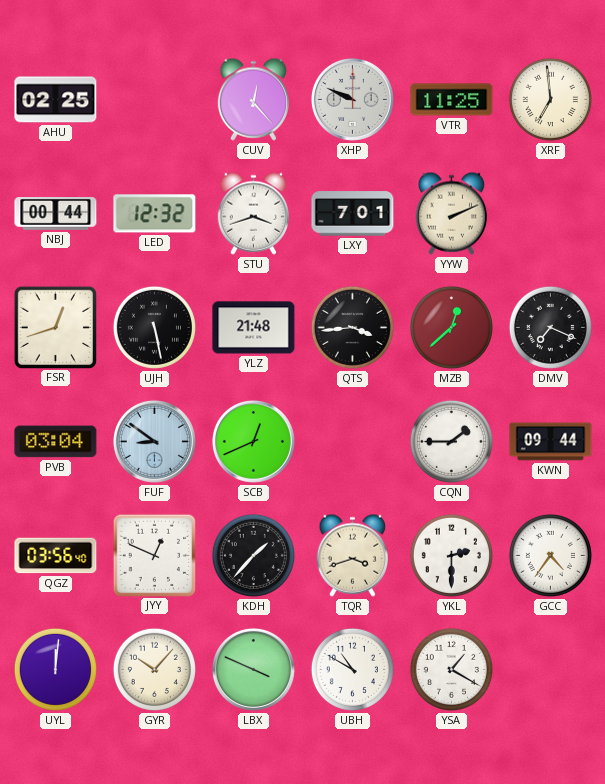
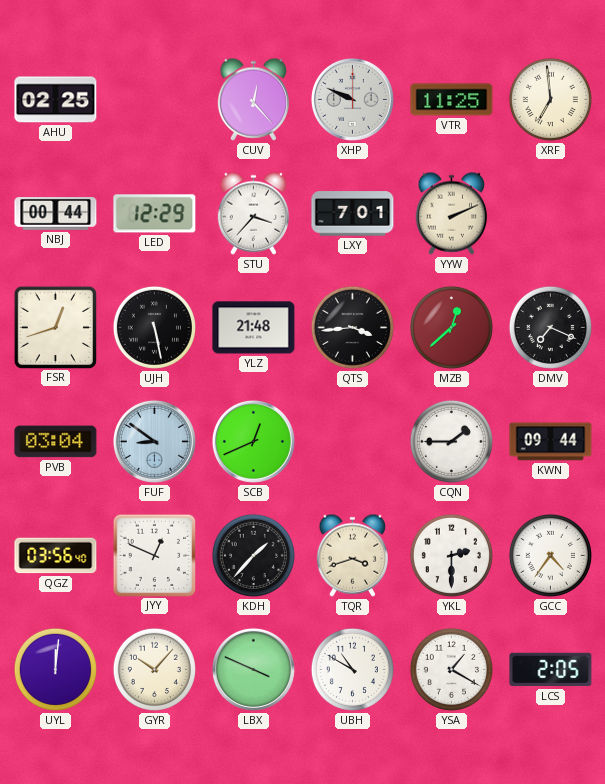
LED: 12:32 -> 12:29 (155, 214)
STU: 3:42 -> 3:37 (254, 213)
LCS: none -> 2:05 (551, 670)
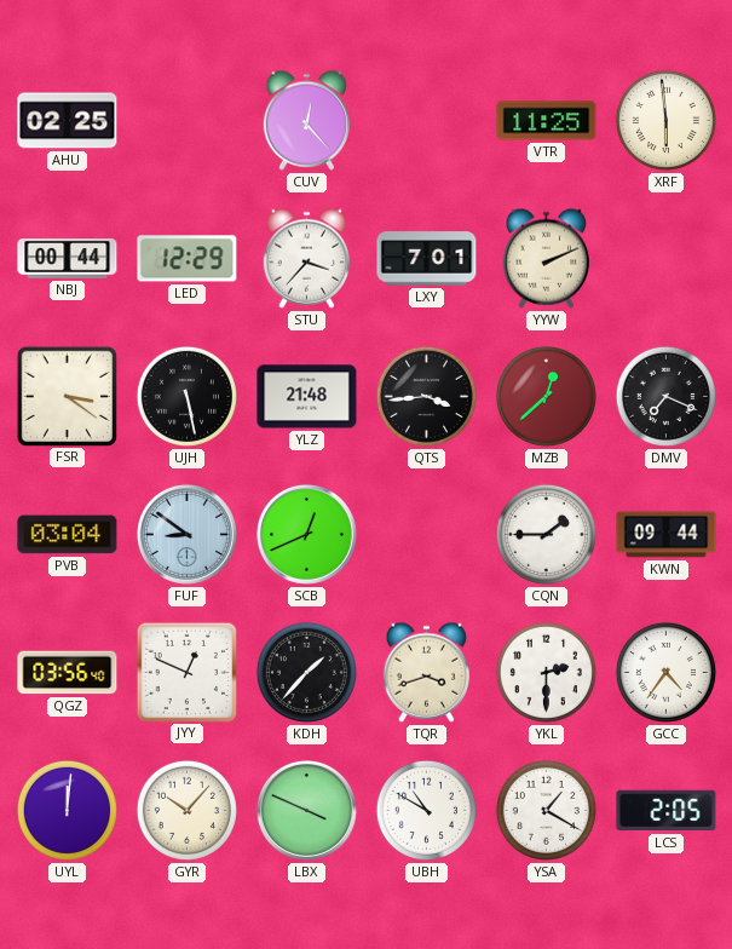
XHP: 9:49 -> none (352, 99)
XRF: 6:59 -> 5:59 (665, 120)
FSR: 12:42 -> 3:21 (67, 396)
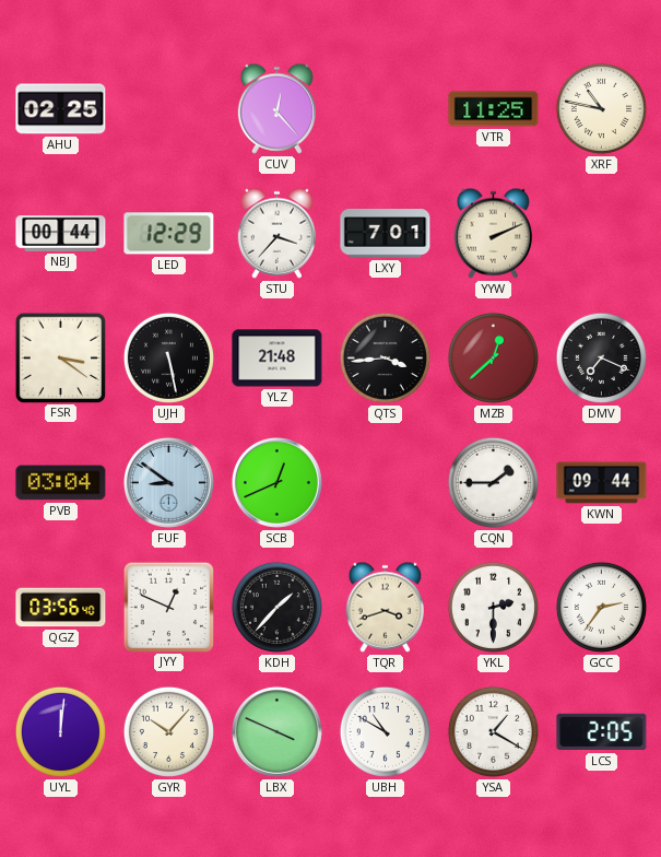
XRF: 5:59 -> 10:47 (601, 108)
GCC: 4:36 -> 2:36 (601, 607)
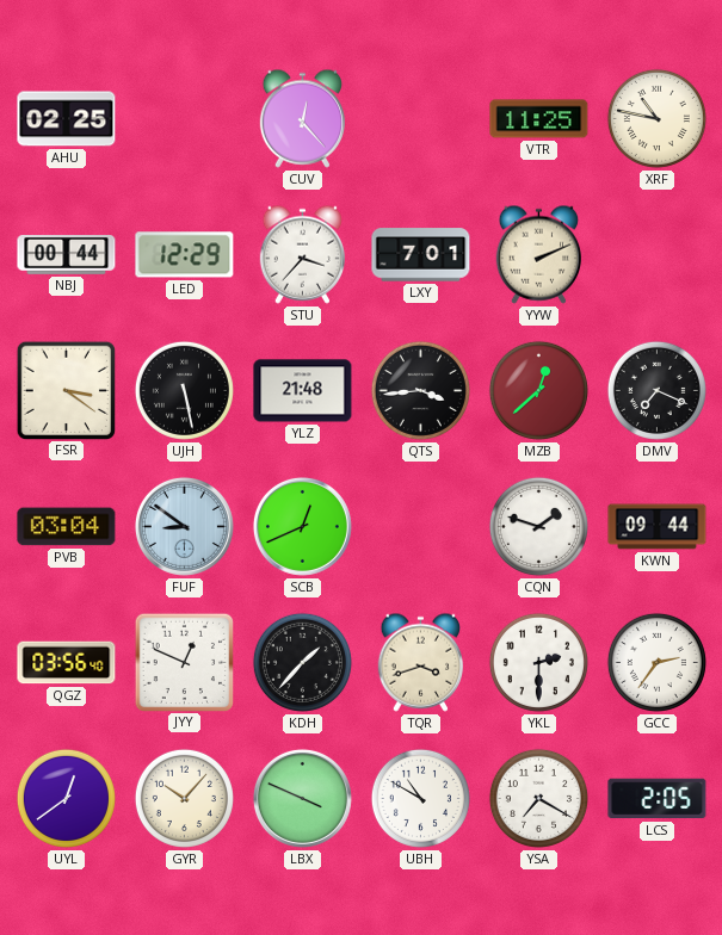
CQN: 1:45 -> 1:48 (538, 526)
UYL: 12:01 -> 12:39 (66, 798)
YSA: 1:20 -> 7:20 (538, 798)
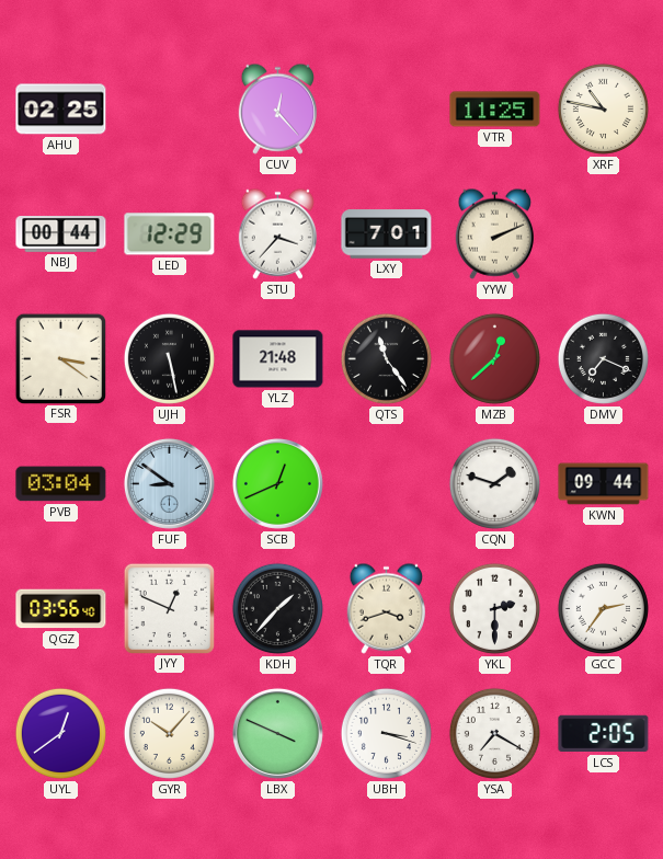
QTS: 3:44 -> 11:24 (386, 358)
UBH: 10:50 -> 3:18 (386, 733)
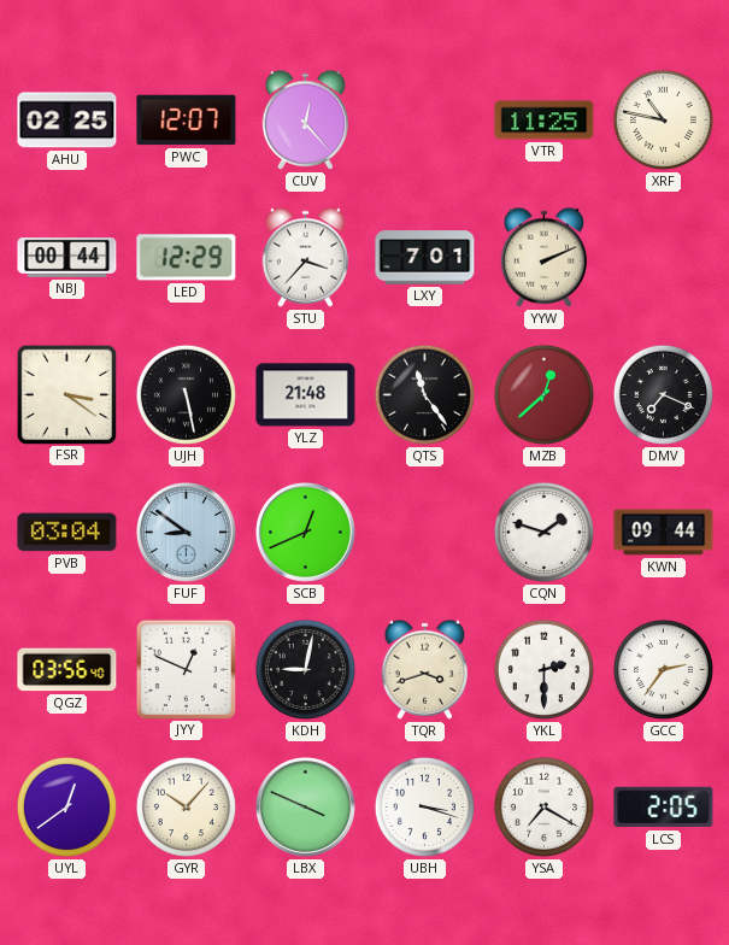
PWC: none -> 12:07 (187, 121)
KDH: 1:37 -> 9:02 (305, 669)
